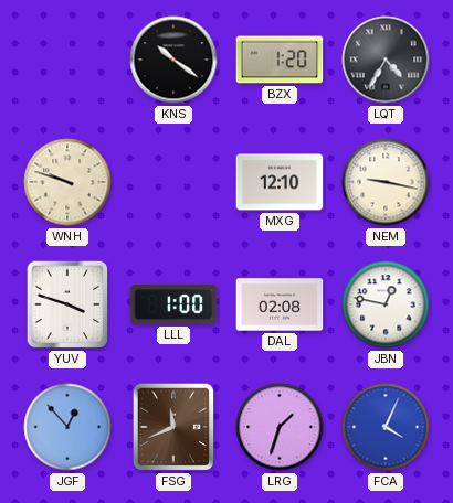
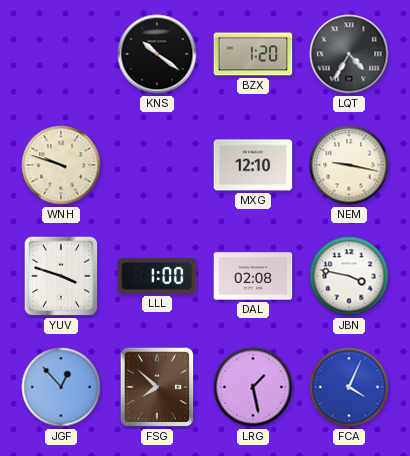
JBN: 12:47 -> 3:47 (349, 276)
FSG: 11:41 -> 7:52 (157, 387)
LRG: 1:33 -> 1:28 (253, 387)
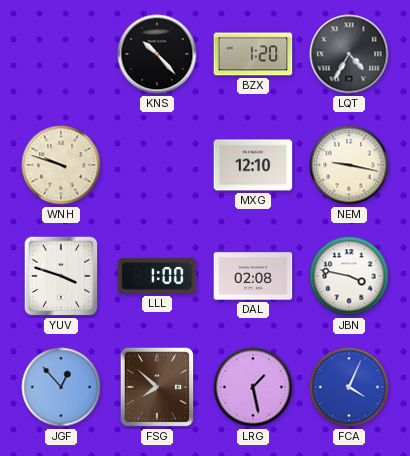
KNS: 10:21 -> 10:23 (157, 54)
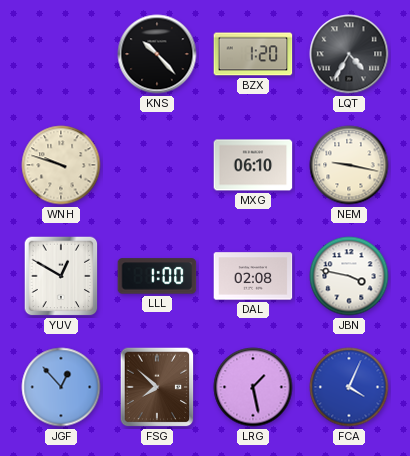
MXG: 12:10 -> 06:10 (253, 165)
YUV: 3:48 -> 12:50 (61, 276)
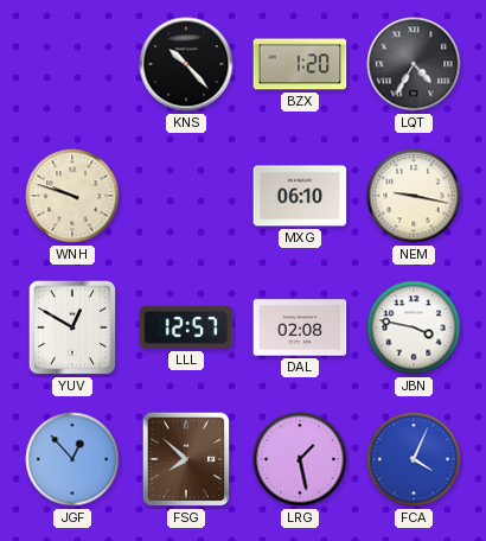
LLL: 1:00 -> 12:57 (186, 327)
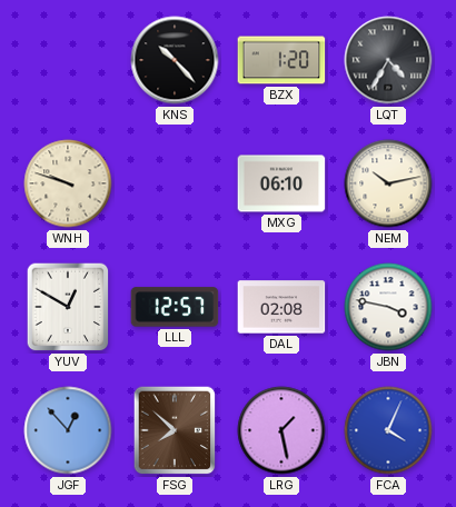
NEM: 9:17 -> 10:13 (388, 183)
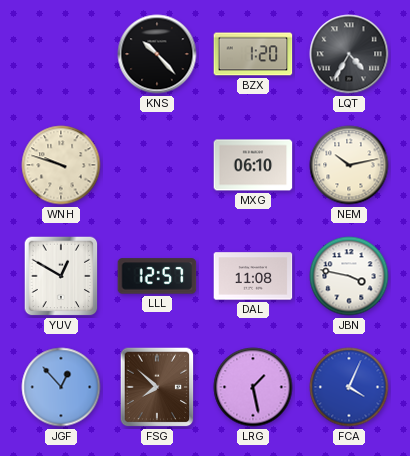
DAL: 02:08 -> 11:08 (253, 276)
